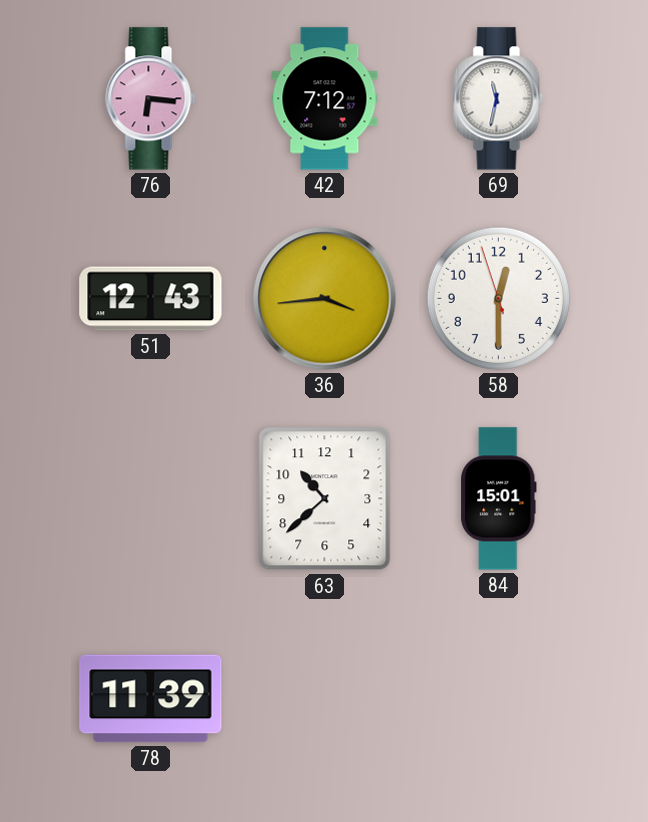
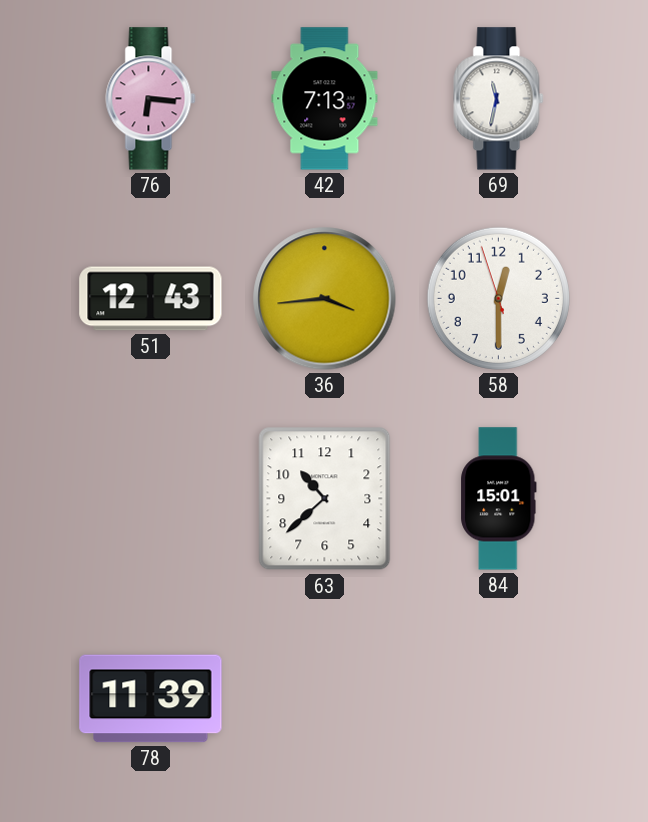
42: 7:12 -> 7:13 (325, 99)
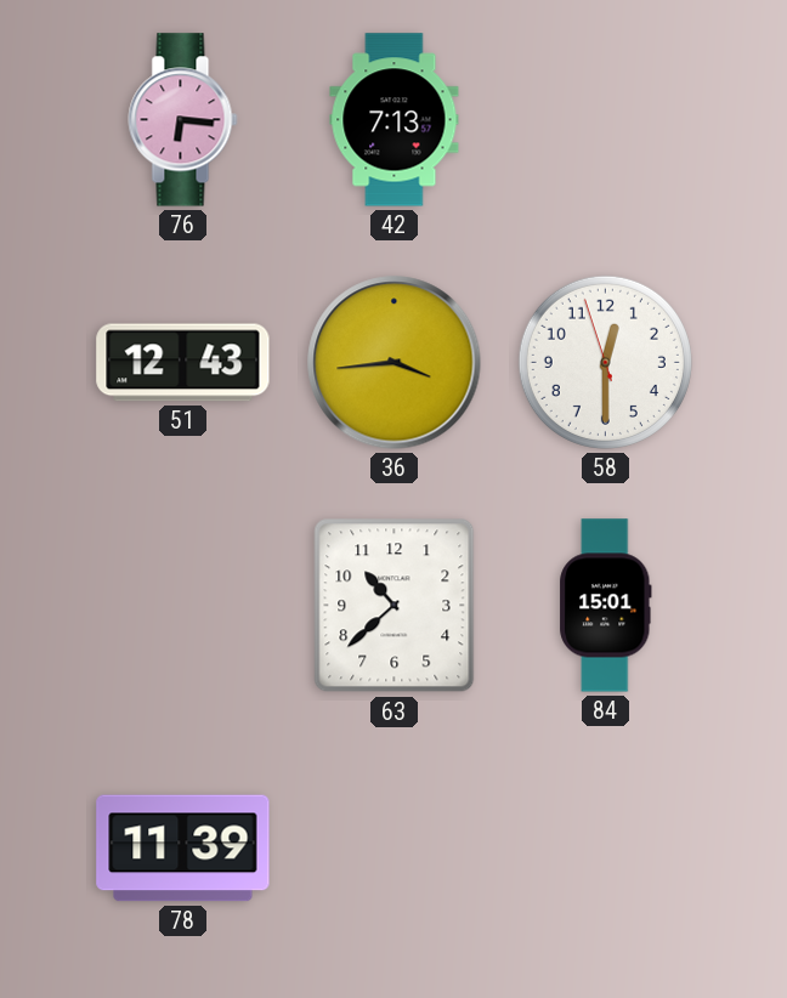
69: 11:32 -> none (499, 99)
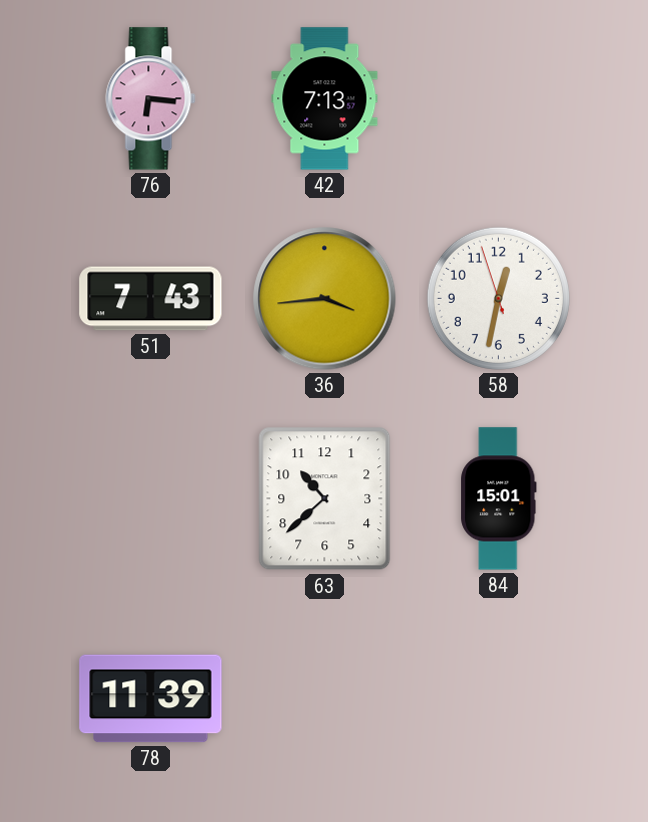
51: 12:43 -> 7:43 (151, 299)
58: 12:29 -> 12:31 (498, 298)
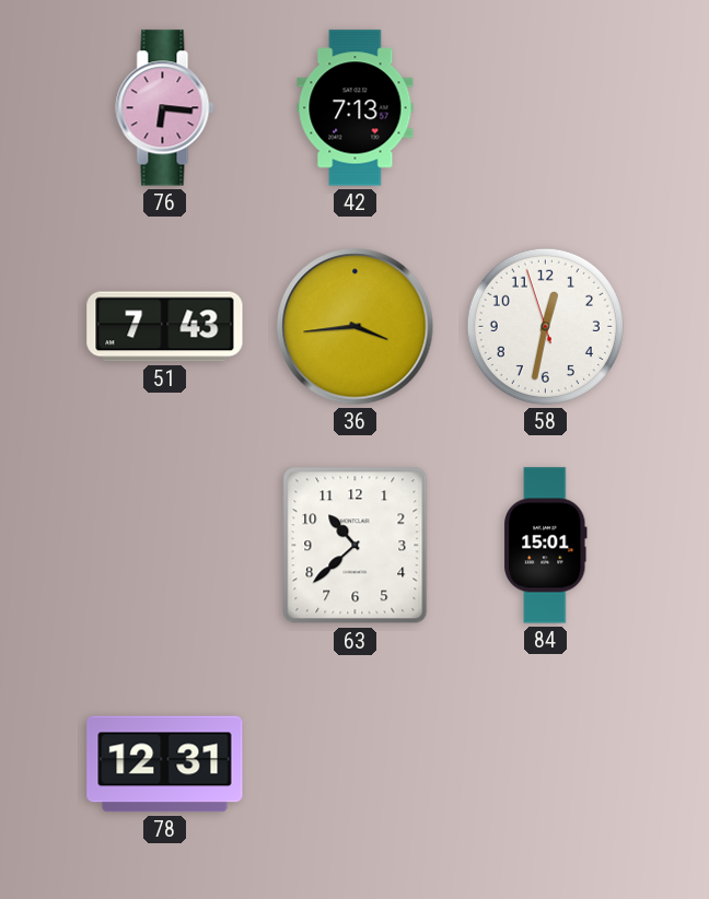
78: 11:39 -> 12:31 (165, 764)
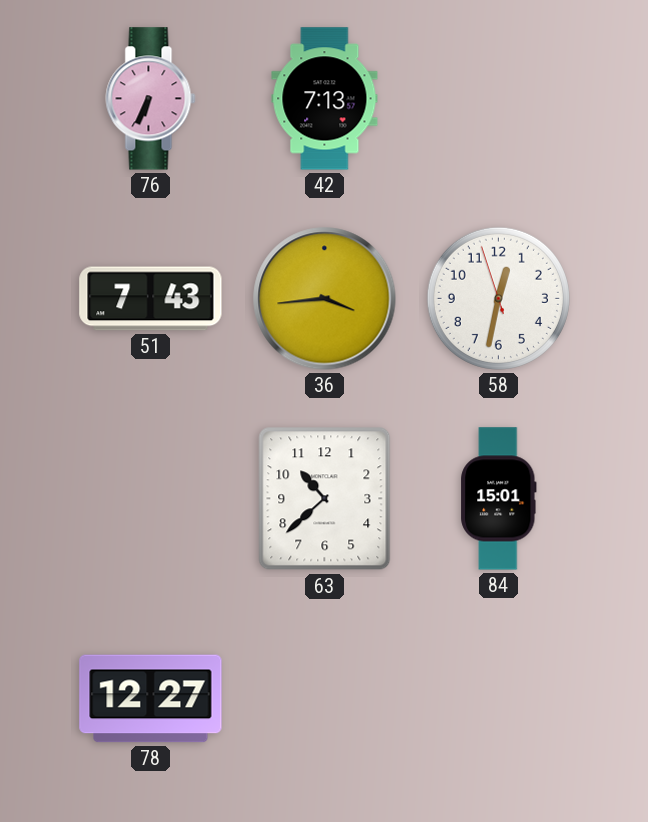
76: 6:16 -> 6:34 (151, 99)
78: 12:31 -> 12:27 (151, 699)
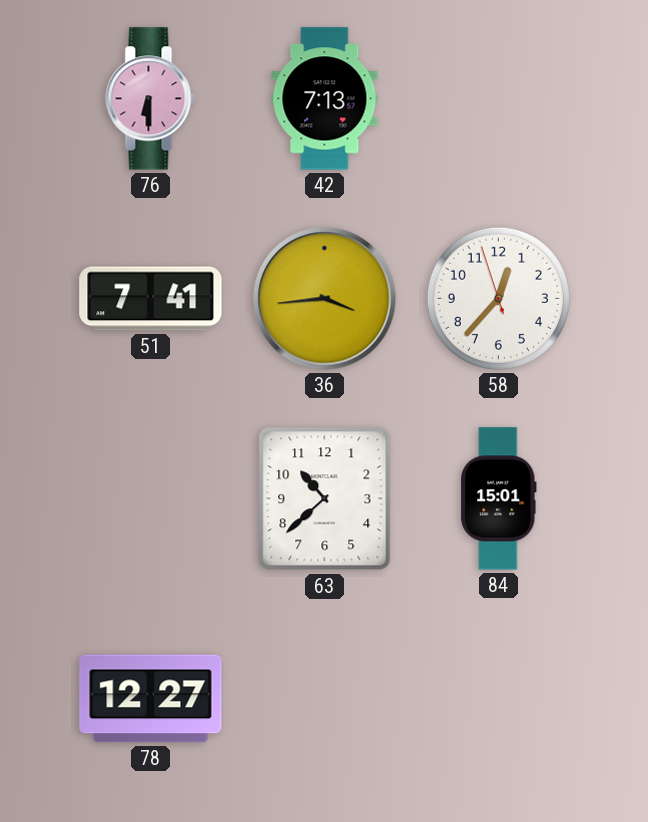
76: 6:34 -> 6:30 (151, 99)
51: 7:43 -> 7:41 (151, 299)
58: 12:31 -> 12:36 (498, 298)
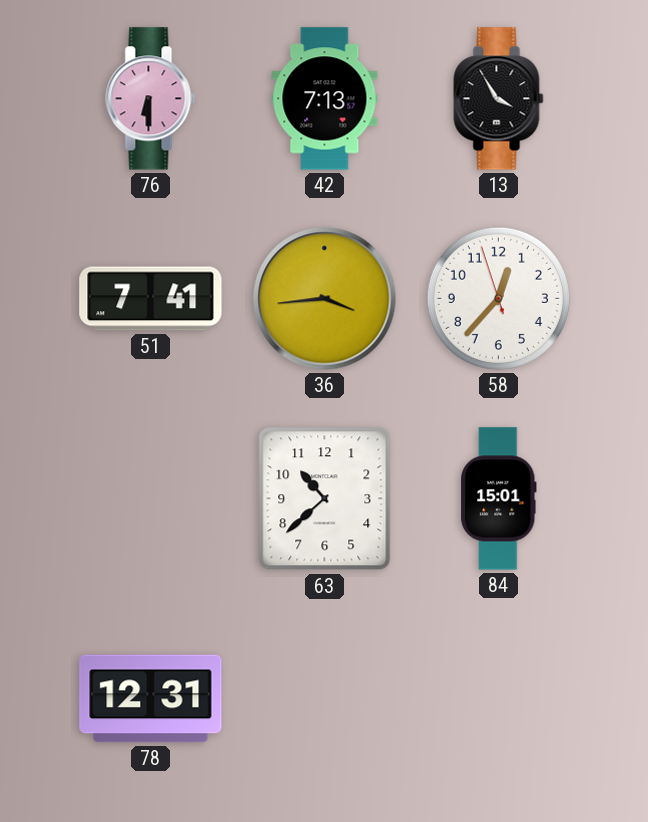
13: none -> 3:55 (499, 99)
78: 12:27 -> 12:31 (151, 699)
